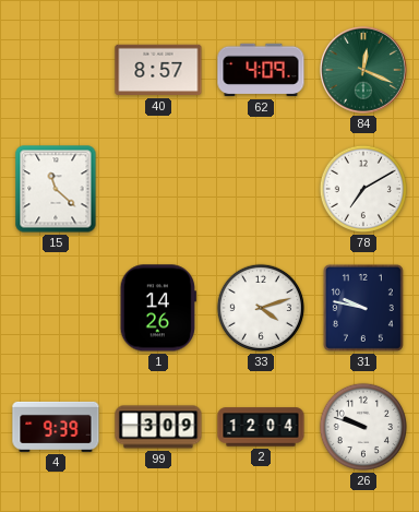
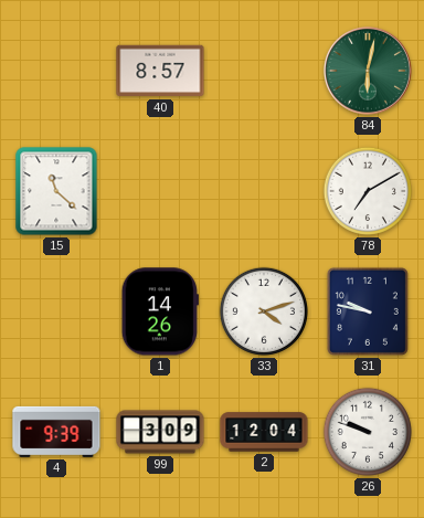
62: 4:09 -> none (261, 70)
84: 12:19 -> 6:02 (368, 71)
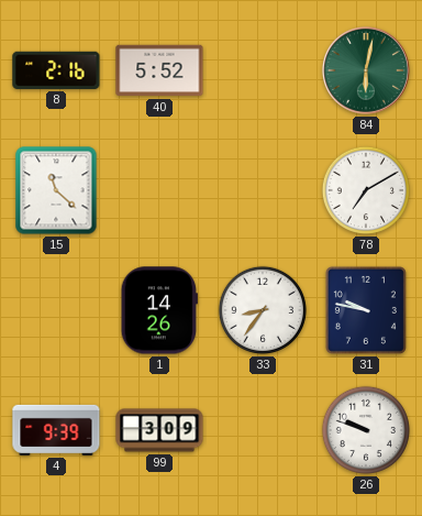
8: none -> 2:16 (56, 70)
40: 8:57 -> 5:52 (159, 70)
33: 4:12 -> 8:36 (263, 310)
2: 12:04 -> none (264, 432)
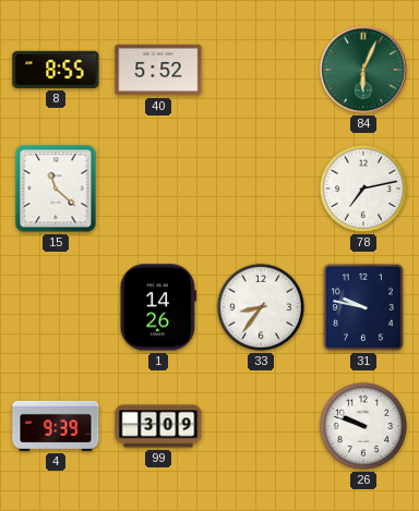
8: 2:16 -> 8:55 (56, 70)
84: 6:02 -> 6:04 (363, 70)
78: 7:10 -> 7:13 (363, 188)
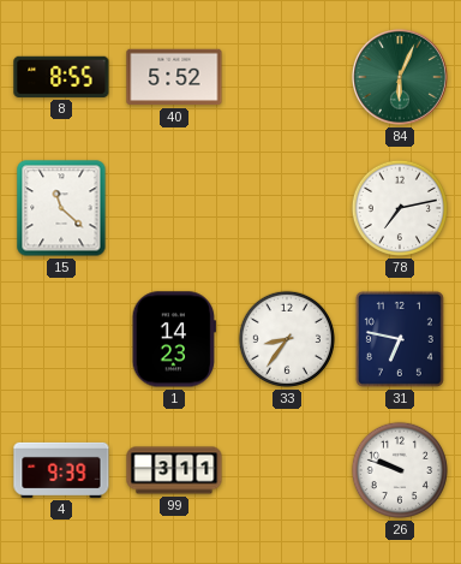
1: 14:26 -> 14:23 (174, 339)
31: 9:47 -> 6:47 (400, 339)
99: 3:09 -> 3:11 (174, 470)
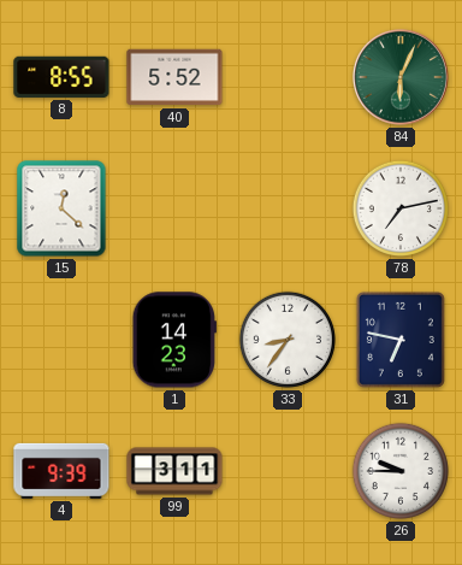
15: 11:22 -> 12:22 (61, 208)
26: 9:48 -> 9:45 (401, 471)
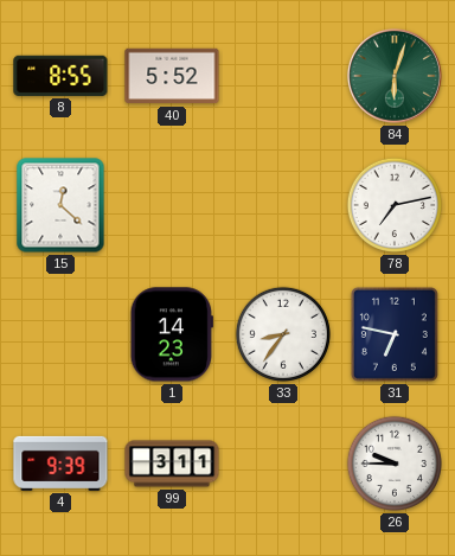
84: 6:04 -> 6:03 (395, 76)
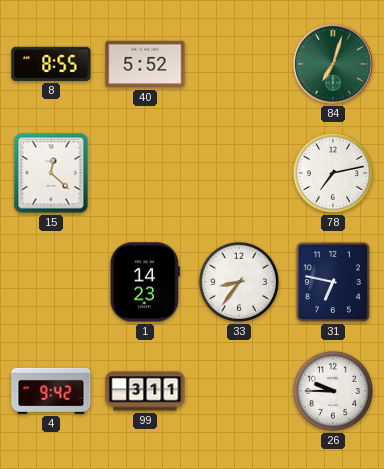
84: 6:03 -> 7:03 (333, 64)
4: 9:39 -> 9:42 (51, 391)
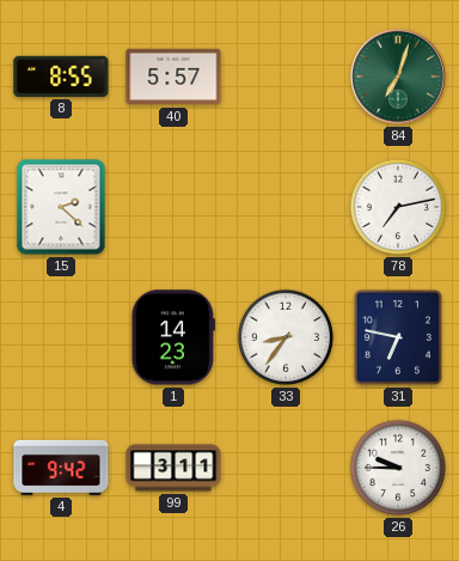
40: 5:52 -> 5:57 (173, 77)
15: 12:22 -> 2:22 (61, 207)
